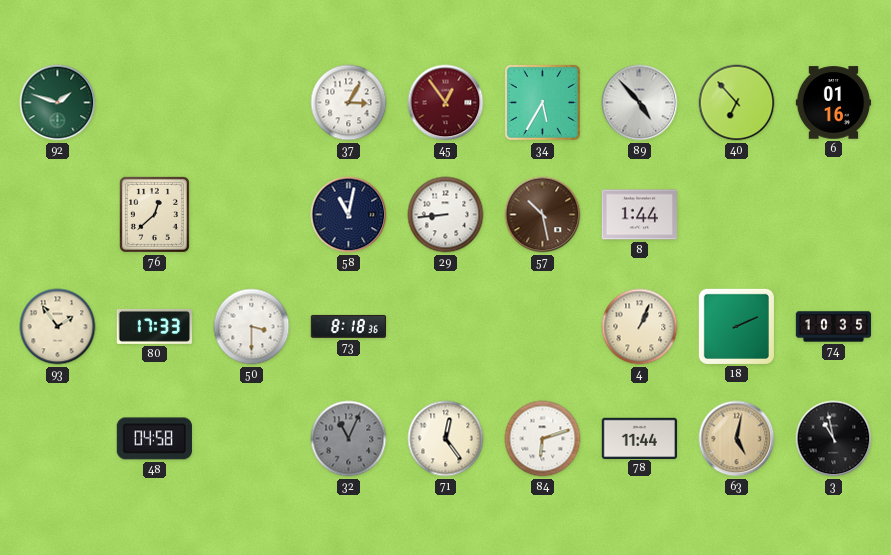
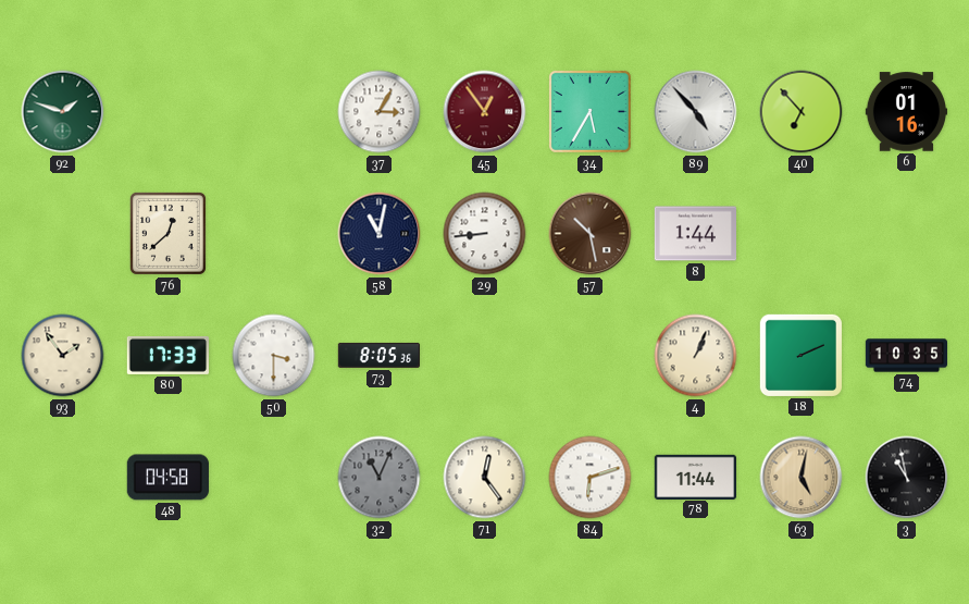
73: 8:18 -> 8:05 (378, 355)
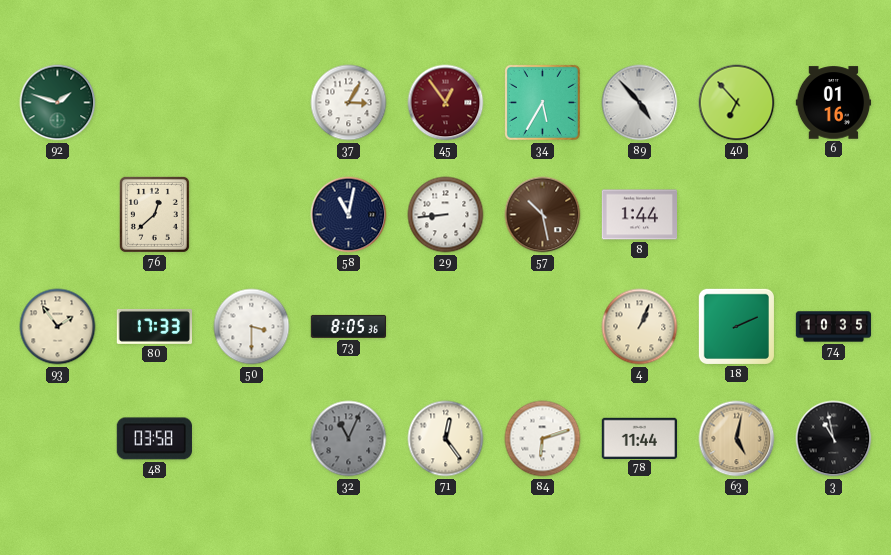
48: 04:58 -> 03:58 (154, 439)
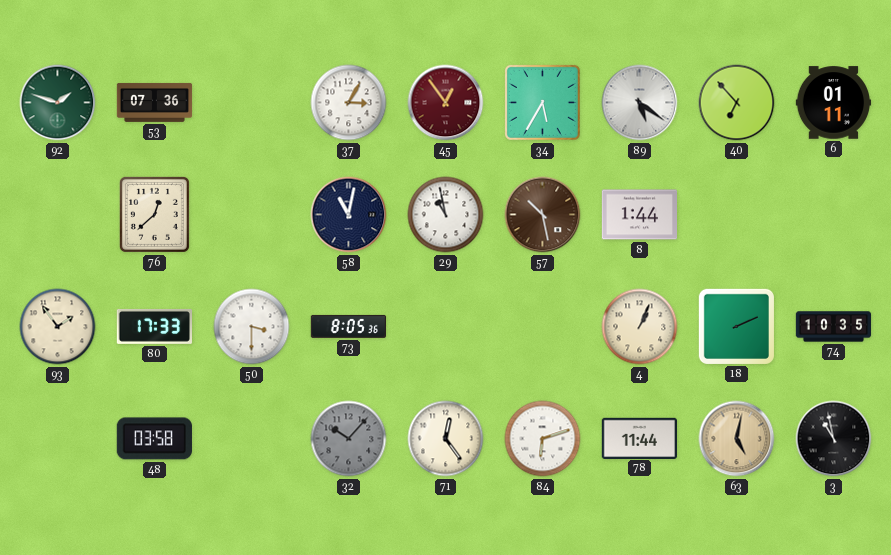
53: none -> 07:36 (155, 103)
89: 4:53 -> 5:21 (640, 103)
6: 01:16 -> 01:11 (834, 103)
29: 8:44 -> 10:58 (446, 215)
32: 11:04 -> 10:07 (349, 439)
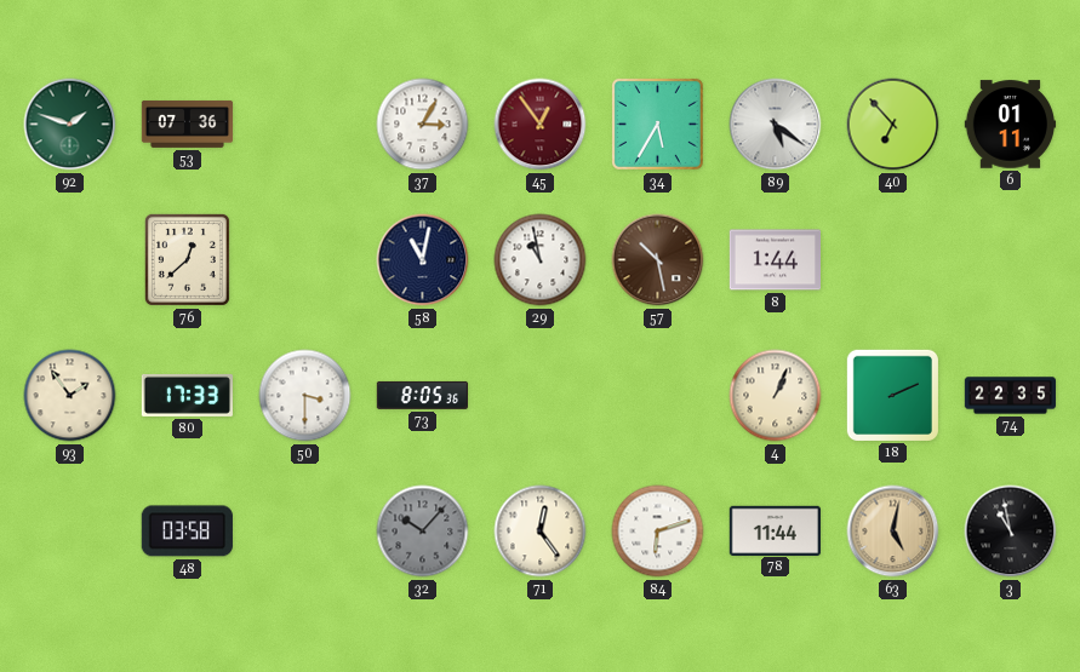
74: 10:35 -> 22:35 (1011, 396)
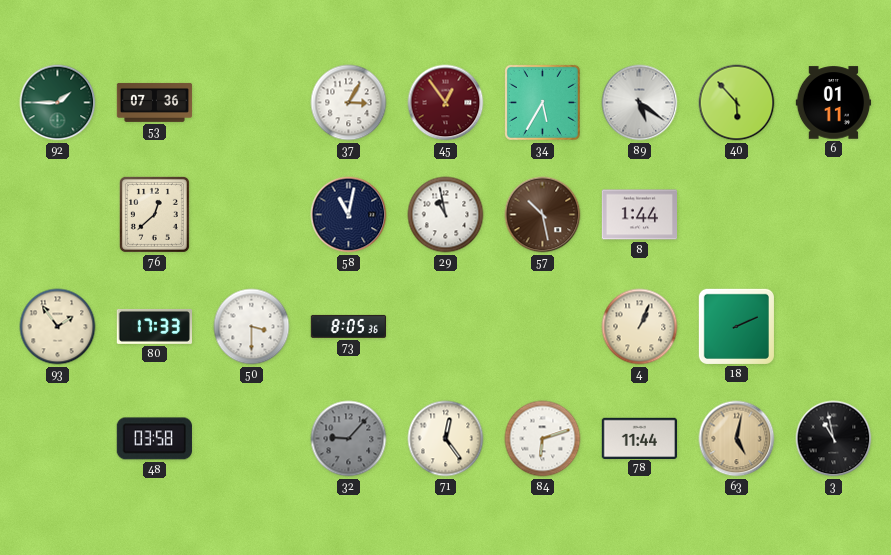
92: 1:48 -> 1:45 (58, 103)
40: 6:53 -> 5:53 (737, 103)
74: 22:35 -> none (1011, 396)
32: 10:07 -> 9:07 (349, 439)
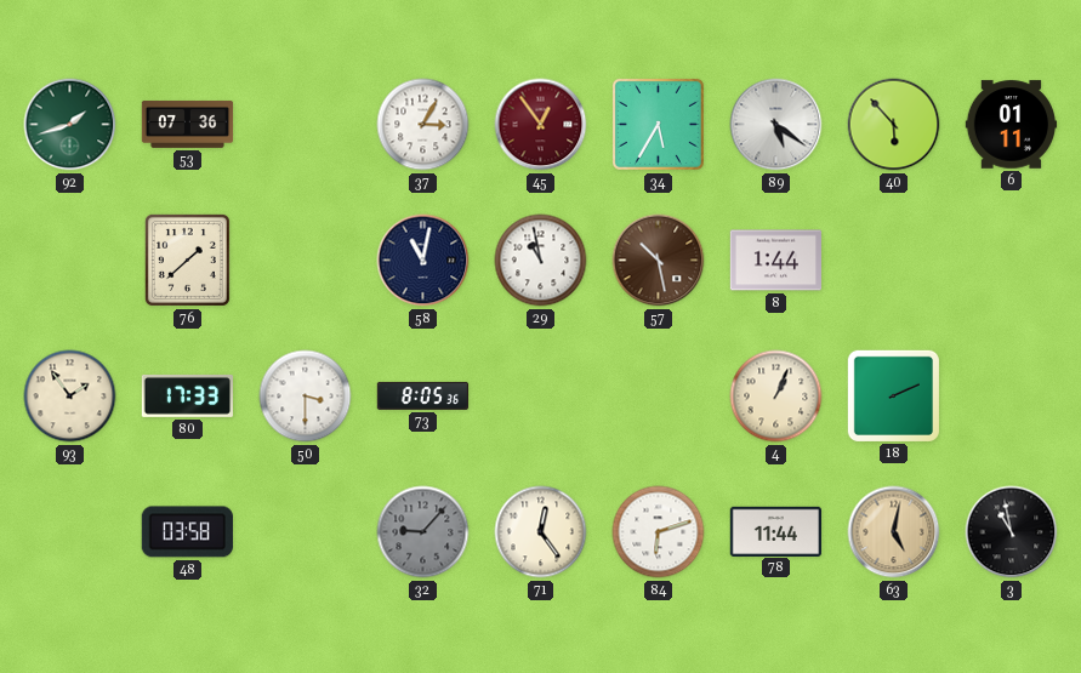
92: 1:45 -> 1:42 (70, 125)
76: 12:38 -> 1:38 (187, 259)
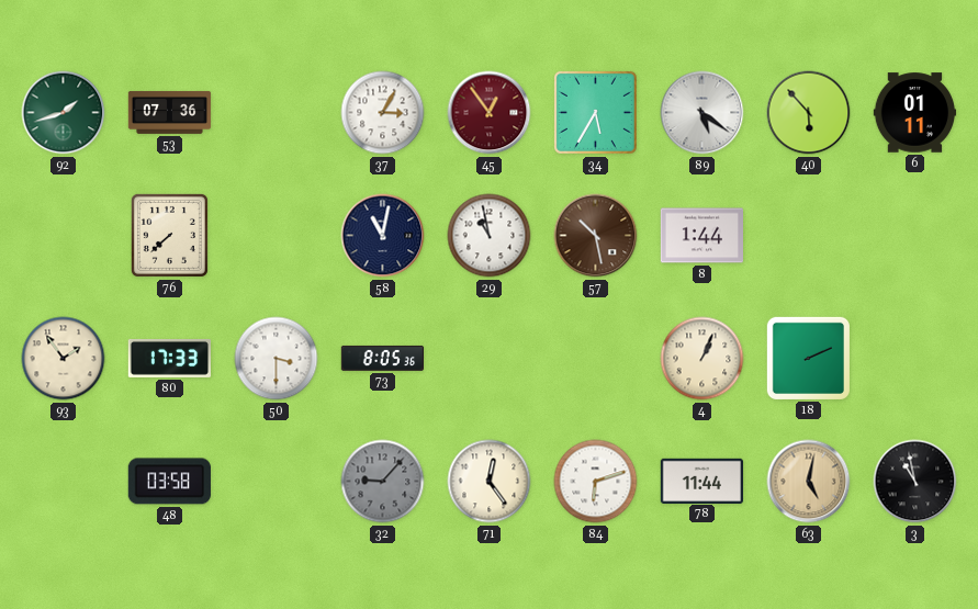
76: 1:38 -> 7:38 (169, 235)
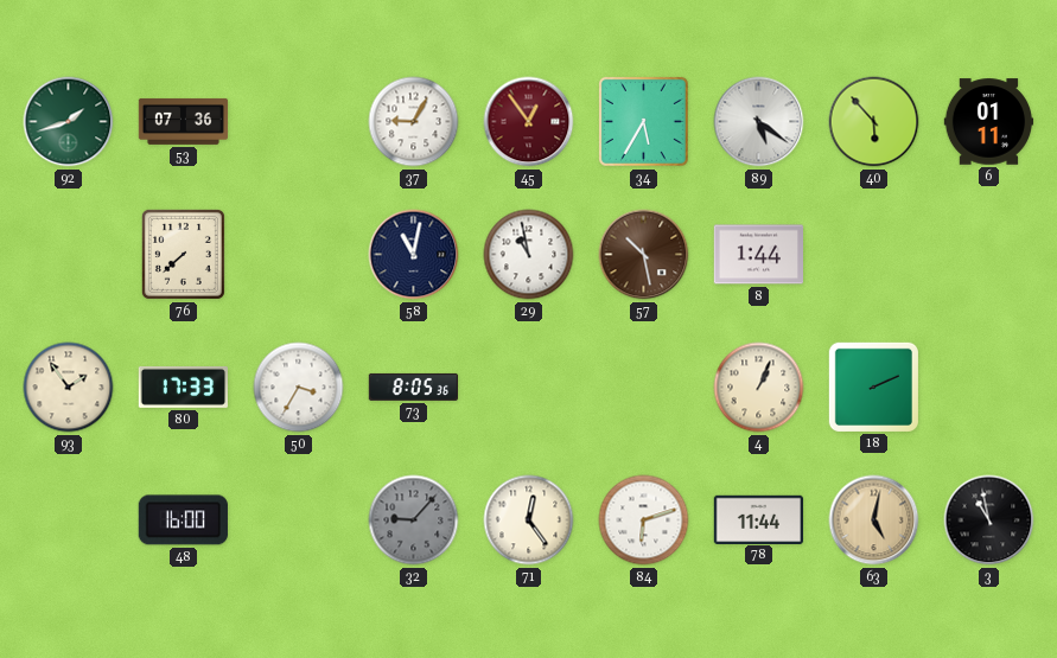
37: 3:05 -> 9:05 (414, 122)
50: 3:30 -> 3:35 (299, 388)
48: 03:58 -> 16:00 (183, 520)
